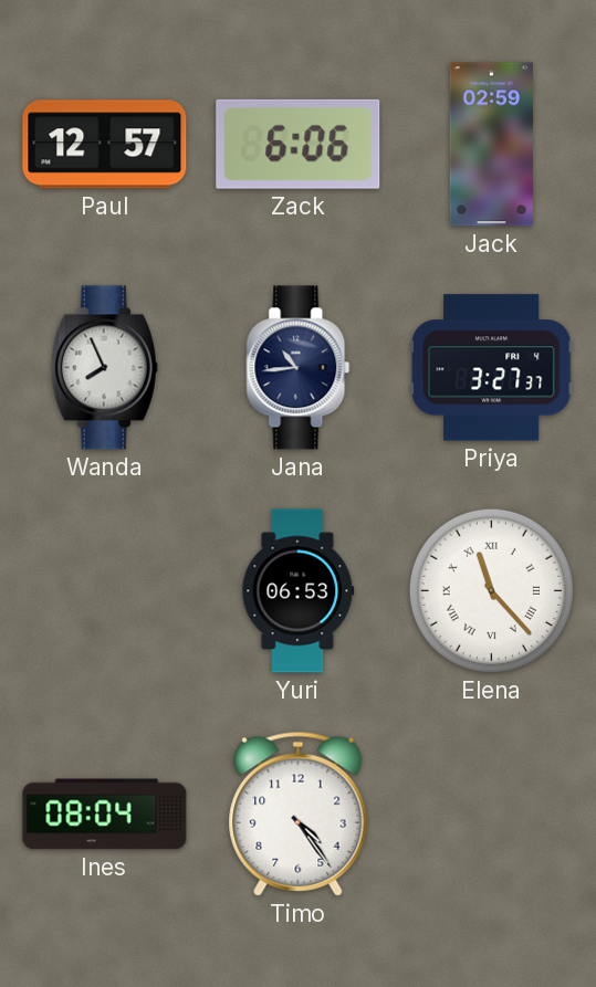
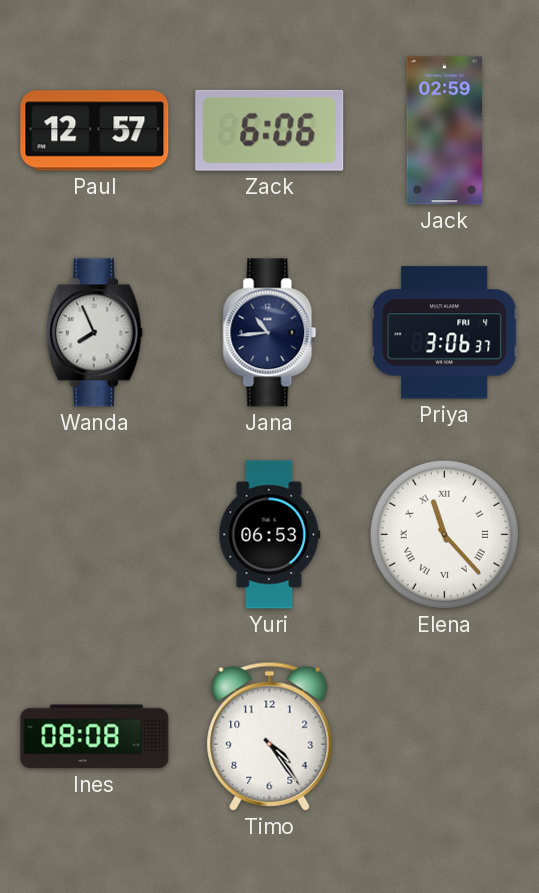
Priya: 3:27 -> 3:06 (445, 333)
Ines: 08:04 -> 08:08 (95, 737)
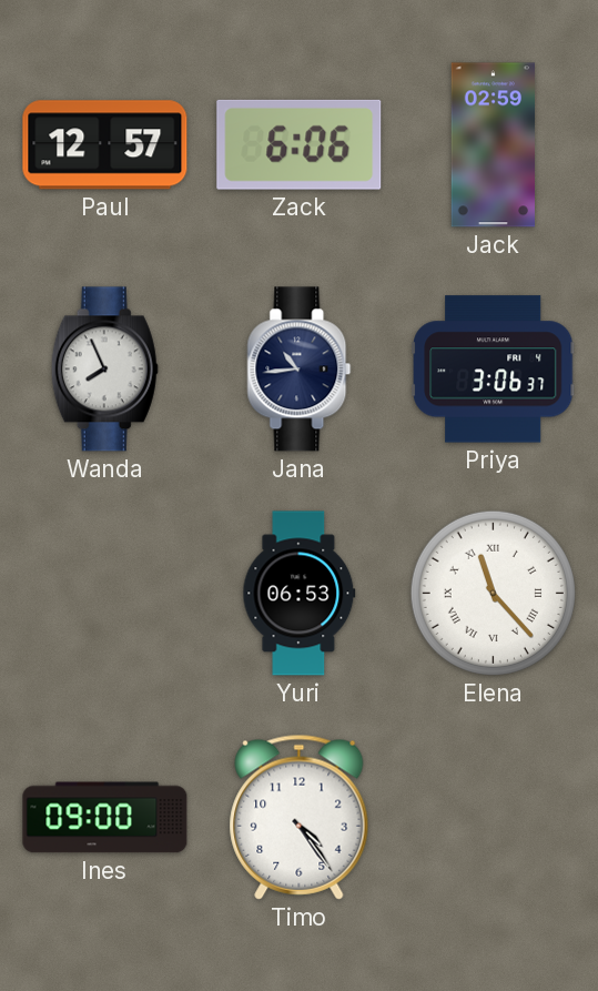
Ines: 08:08 -> 09:00 (105, 818)
